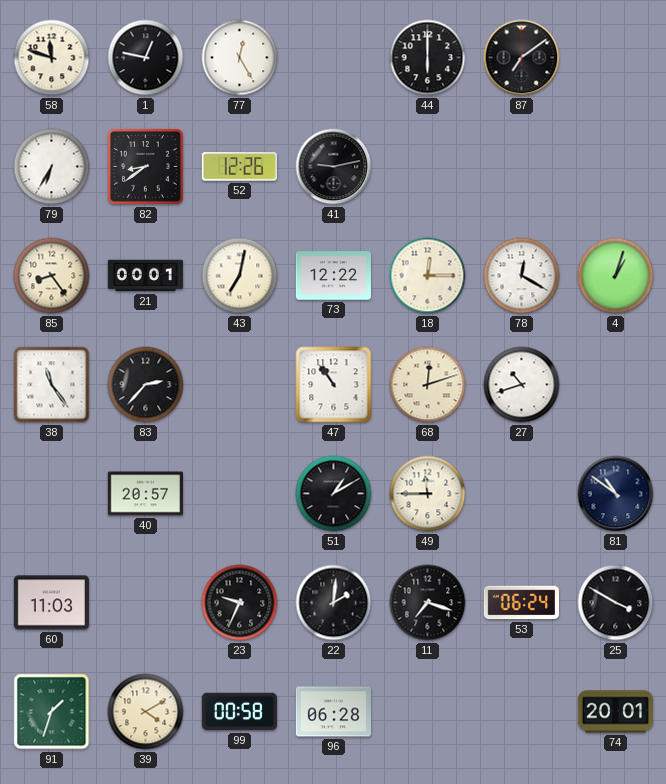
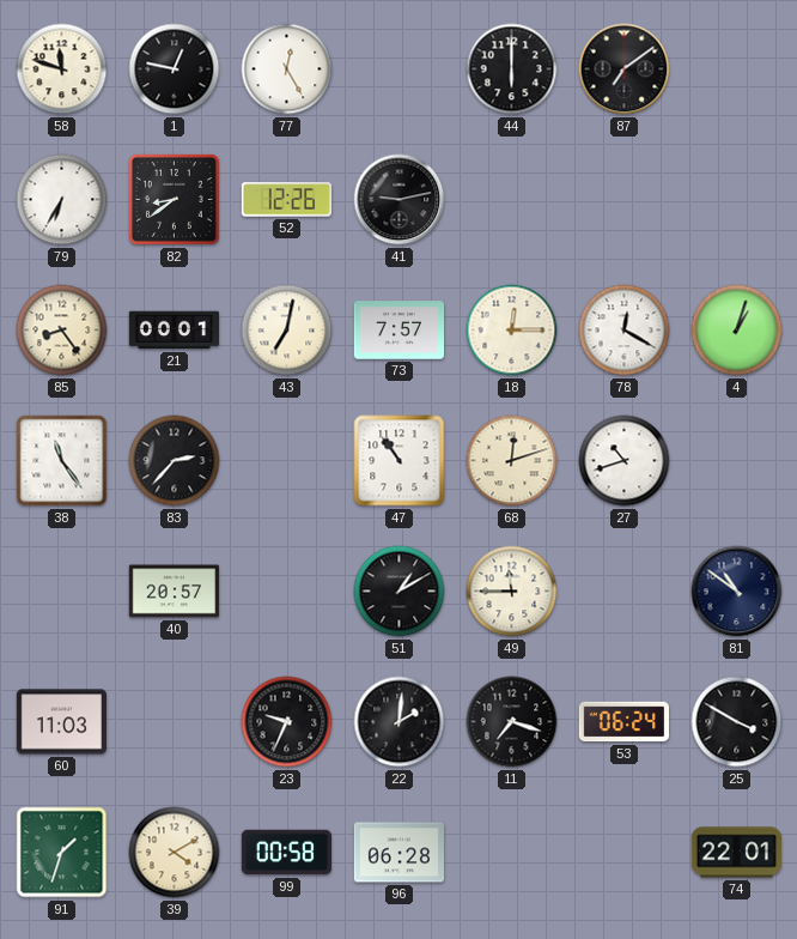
73: 12:22 -> 7:57 (398, 331)
74: 20:01 -> 22:01 (736, 853)
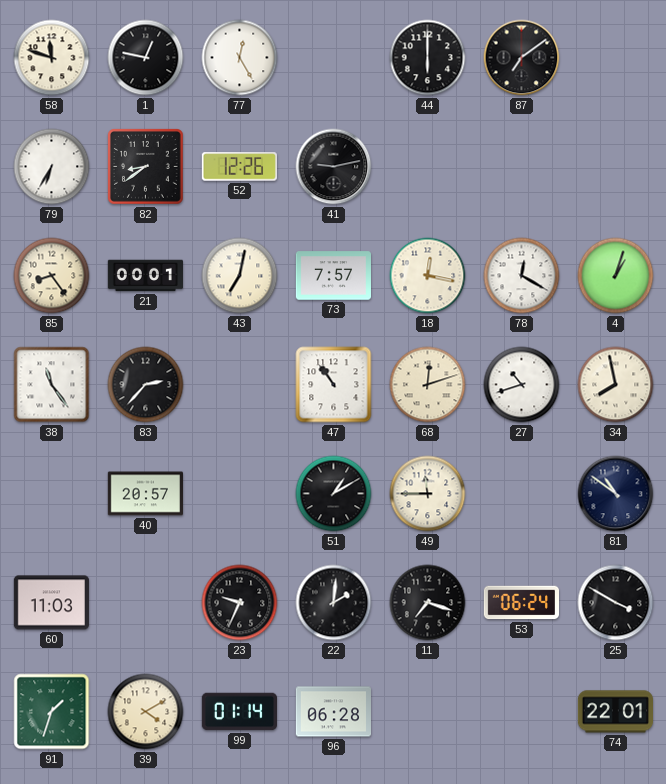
18: 12:15 -> 12:17 (428, 276)
34: none -> 7:58 (616, 385)
99: 00:58 -> 01:14 (239, 712)
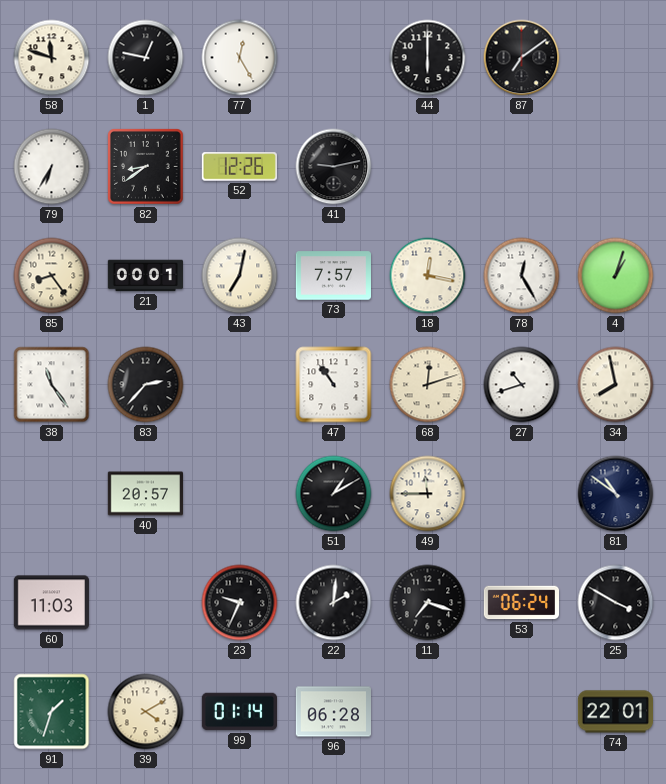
78: 12:20 -> 12:25 (522, 276)
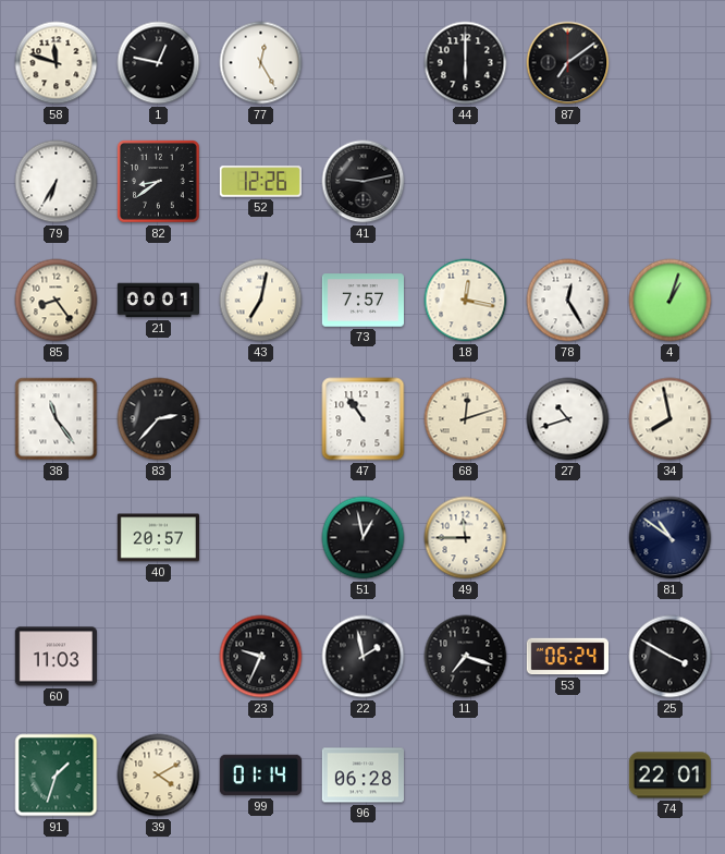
51: 1:10 -> 12:58 (364, 538)
22: 2:01 -> 1:58 (364, 657)
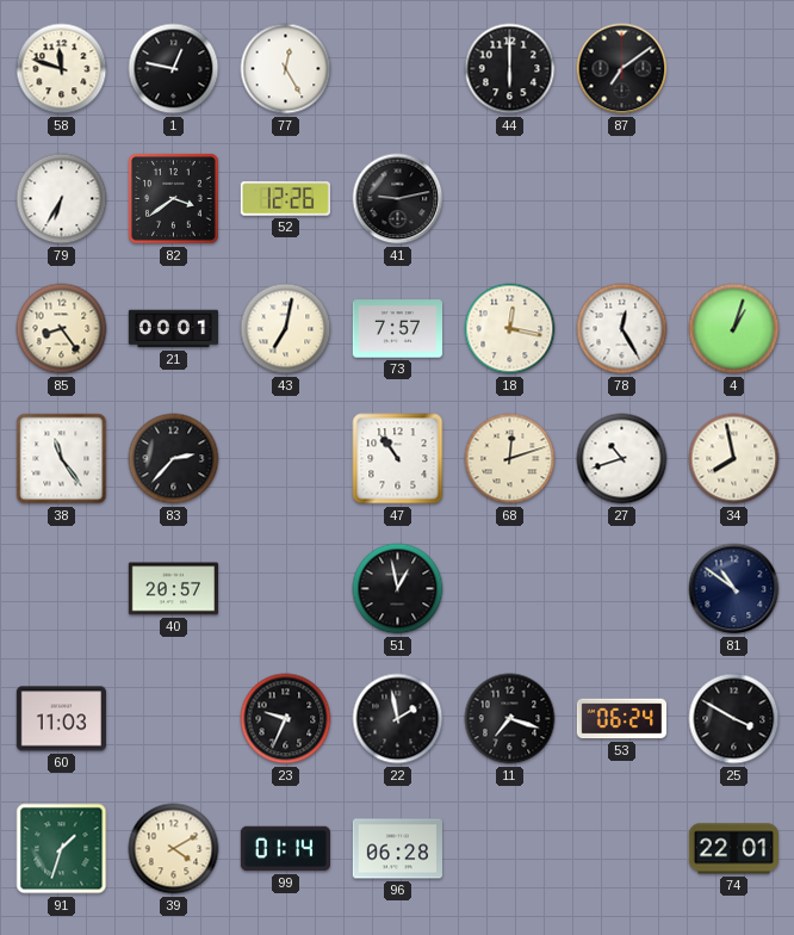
82: 8:39 -> 3:39 (174, 199)
49: 11:45 -> none (466, 538)
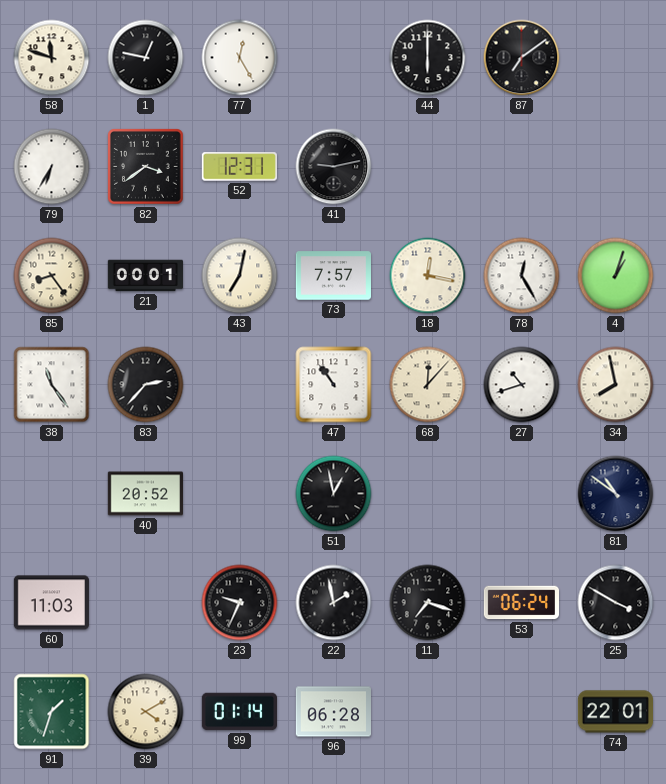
52: 12:26 -> 12:31 (239, 167)
68: 12:12 -> 12:07 (428, 385)
40: 20:57 -> 20:52 (145, 494)
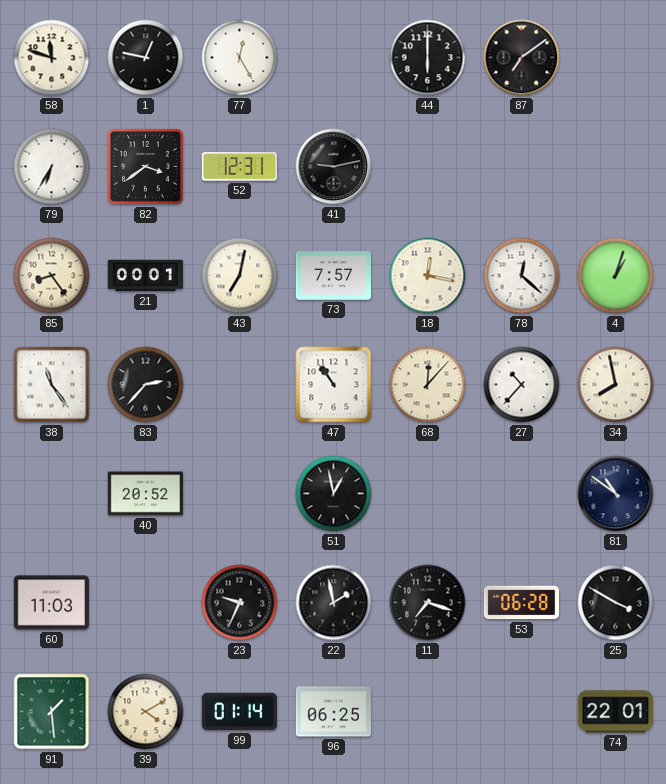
78: 12:25 -> 12:22 (522, 276)
27: 10:42 -> 10:37 (522, 385)
53: 06:24 -> 06:28 (521, 603)
91: 1:33 -> 1:29 (52, 712)
96: 06:28 -> 06:25 (333, 712)
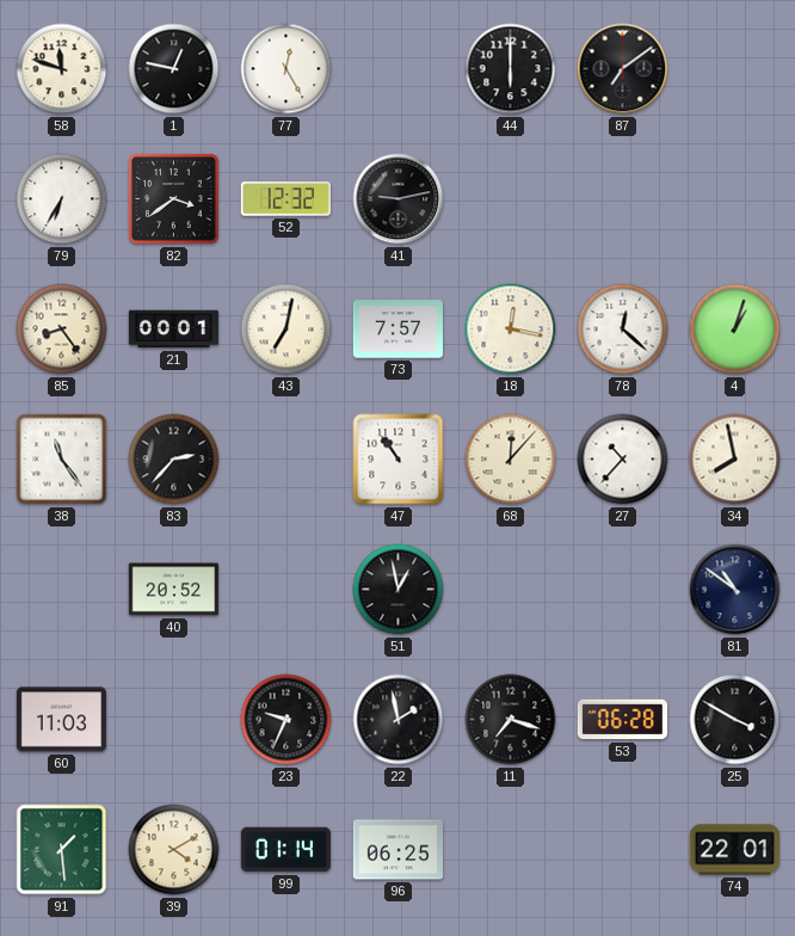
52: 12:31 -> 12:32 (285, 199)
